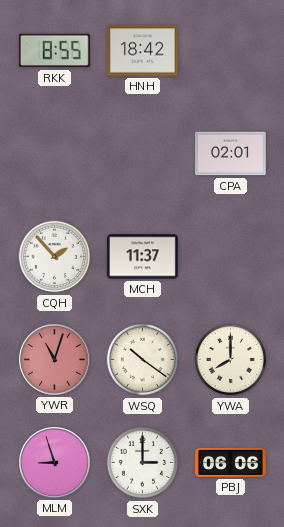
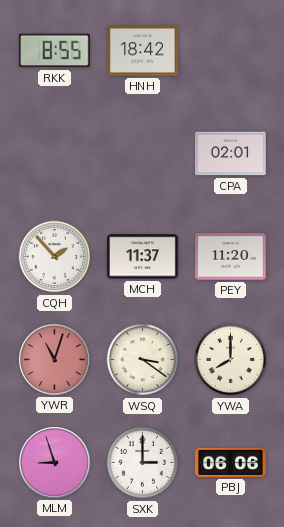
PEY: none -> 11:20 (231, 257)
WSQ: 10:21 -> 3:21 (143, 360)
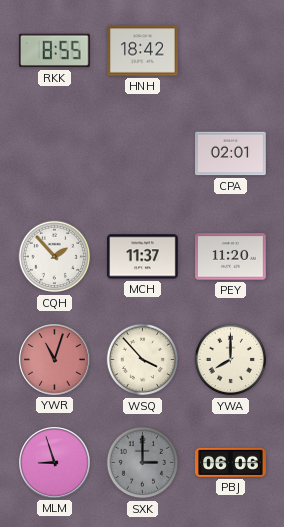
WSQ: 3:21 -> 3:53 (143, 360)
SXK dial: white -> grey (143, 463)
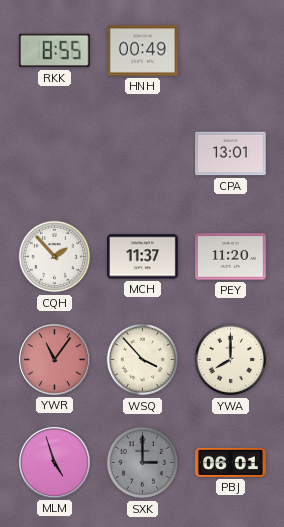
HNH: 18:42 -> 00:49 (143, 51)
CPA: 02:01 -> 13:01 (231, 154)
YWR: 11:03 -> 11:06 (55, 360)
MLM: 8:57 -> 4:57 (55, 463)
PBJ: 06:06 -> 06:01 (231, 462)
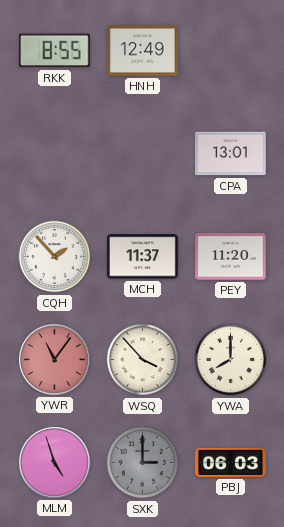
HNH: 00:49 -> 12:49 (143, 51)
PBJ: 06:01 -> 06:03 (231, 462)
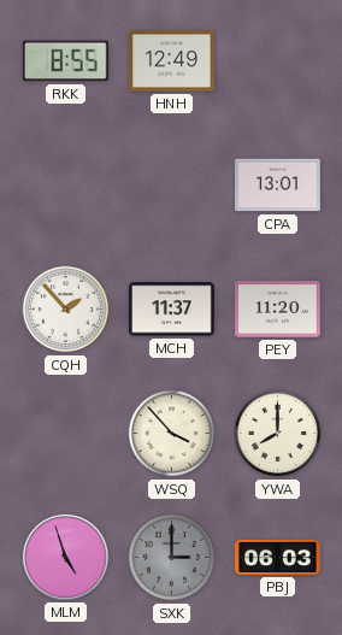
YWR: 11:06 -> none (55, 360)
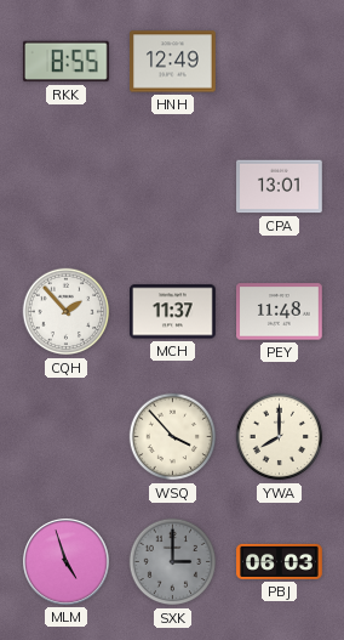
PEY: 11:20 -> 11:48 (280, 312)
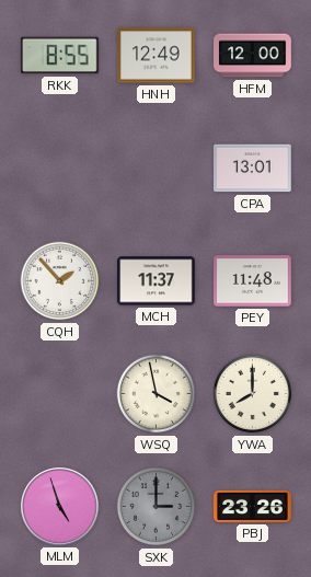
HFM: none -> 12:00 (253, 56)
WSQ: 3:53 -> 3:58 (157, 394)
PBJ: 06:03 -> 23:26 (253, 506)
